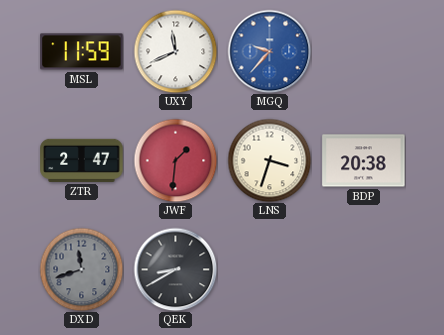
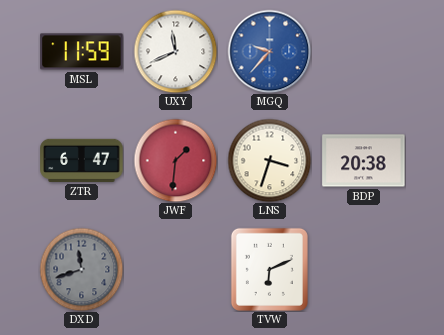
ZTR: 2:47 -> 6:47 (82, 160)
QEK: 8:40 -> none (175, 269)
TVW: none -> 6:11 (269, 269)
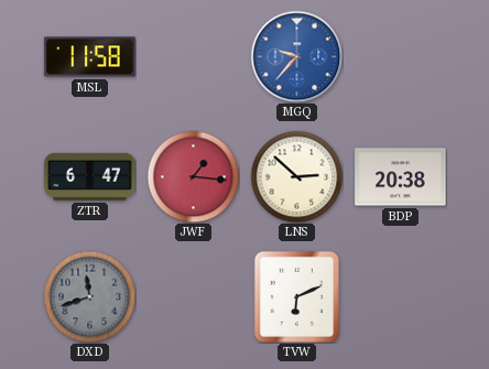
MSL: 11:59 -> 11:58 (90, 57)
UXY: 11:41 -> none (175, 51)
JWF: 1:31 -> 1:16 (193, 176)
LNS: 3:33 -> 2:52 (296, 176)
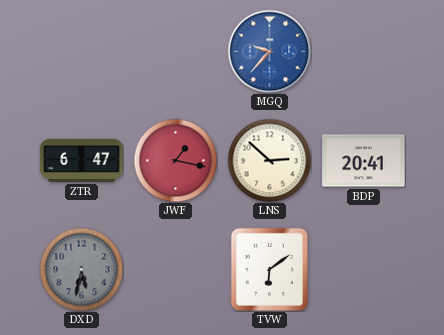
MSL: 11:58 -> none (90, 57)
JWF: 1:16 -> 1:17 (175, 160)
BDP: 20:38 -> 20:41 (364, 161)
DXD: 11:42 -> 5:32 (81, 269)
TVW: 6:11 -> 6:09 (269, 269)
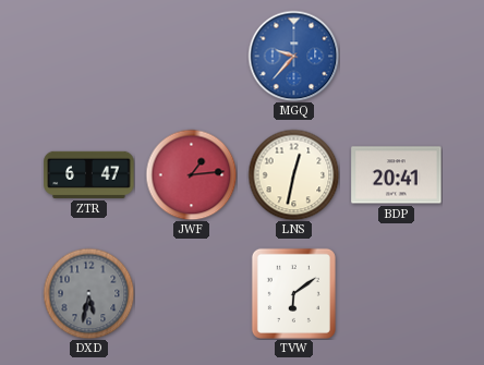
JWF: 1:17 -> 1:14 (191, 174)
LNS: 2:52 -> 12:32 (293, 174)
